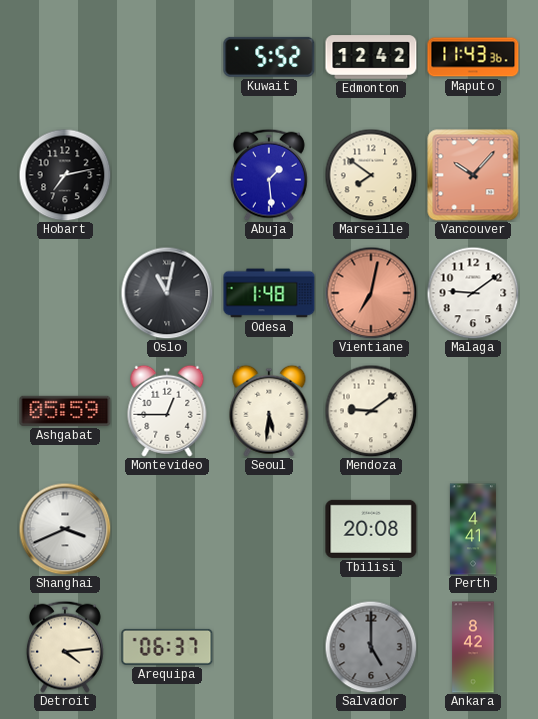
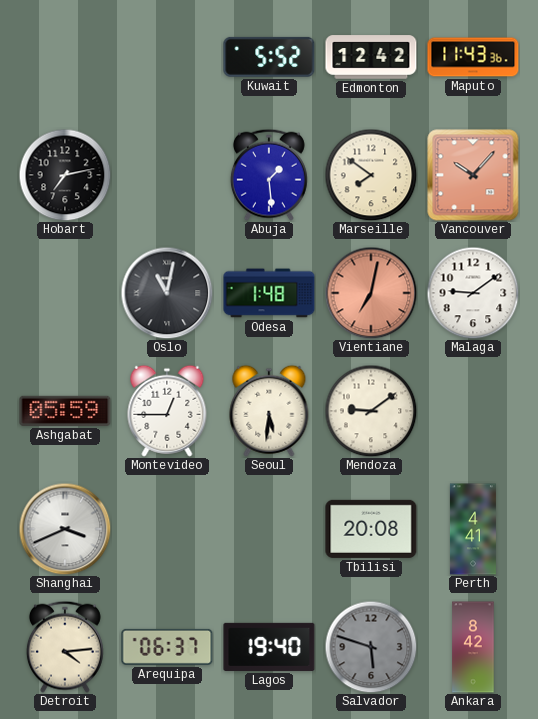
Lagos: none -> 19:40 (269, 647)
Salvador: 5:00 -> 5:48 (371, 647)
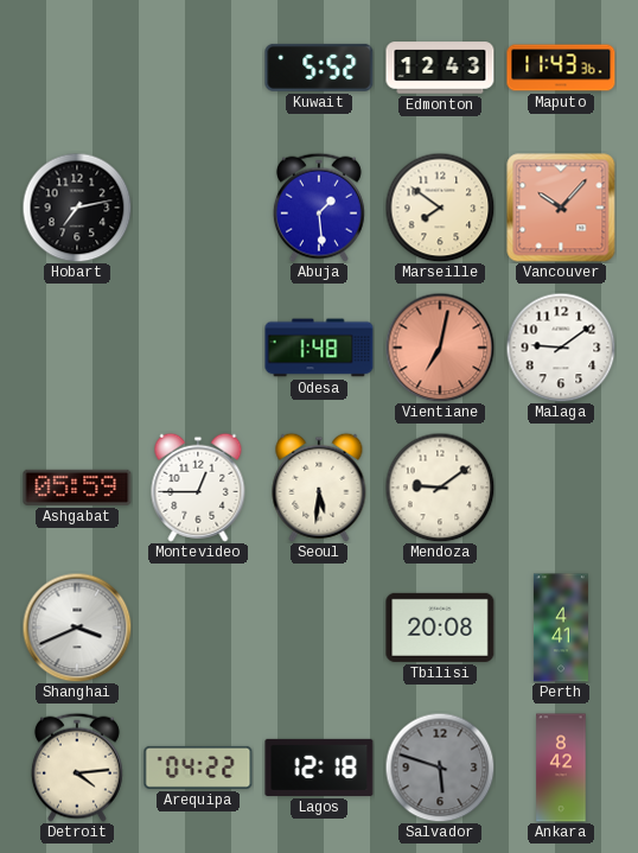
Edmonton: 12:42 -> 12:43 (440, 68)
Oslo: 11:02 -> none (167, 293)
Arequipa: 06:37 -> 04:22 (198, 768)
Lagos: 19:40 -> 12:18 (319, 768)
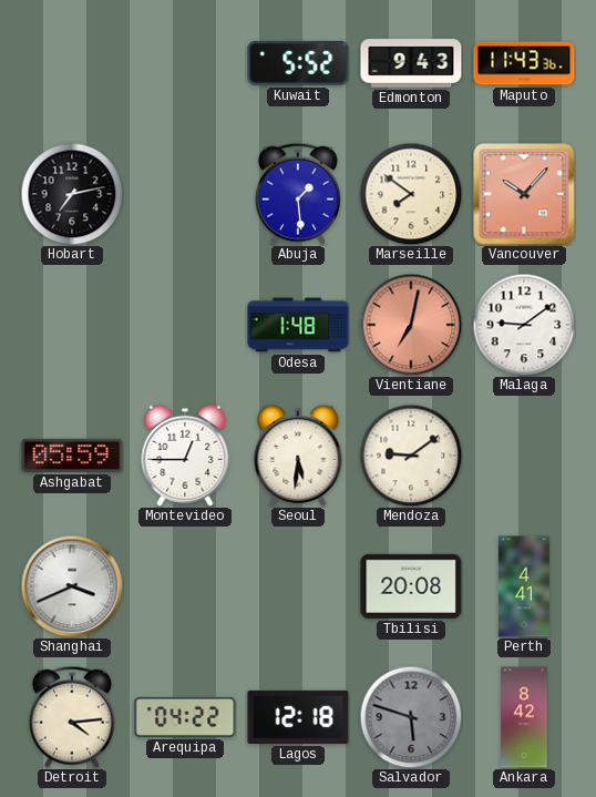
Edmonton: 12:43 -> 9:43 (411, 63)
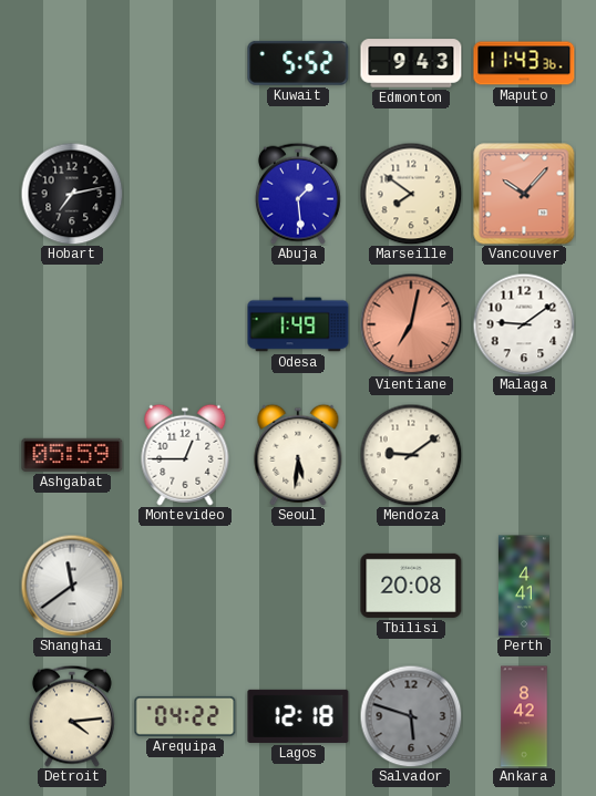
Odesa: 1:48 -> 1:49 (298, 324)
Shanghai: 3:41 -> 11:39 (72, 586)
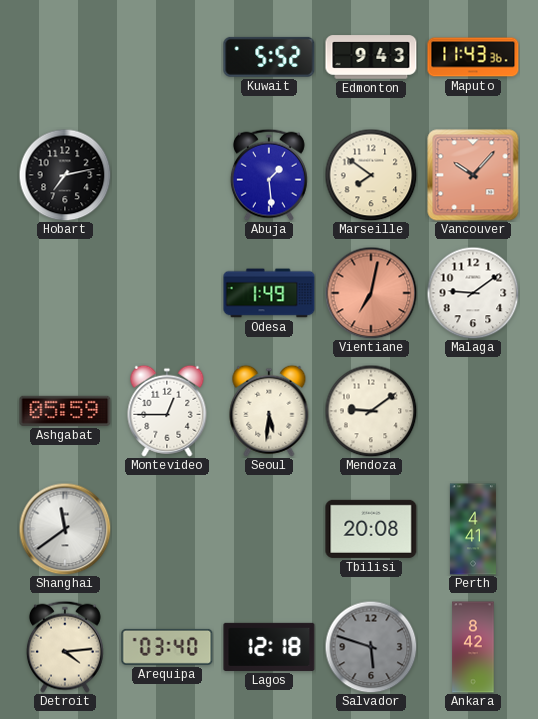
Arequipa: 04:22 -> 03:40 (167, 647)
